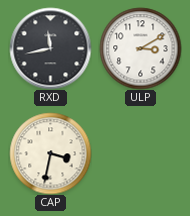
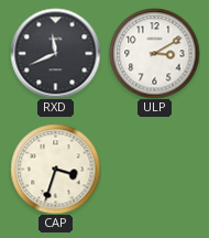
RXD: 11:43 -> 11:41 (55, 53)
CAP: 3:32 -> 3:33 (55, 169)
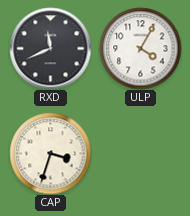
ULP: 3:10 -> 4:05 (140, 48)
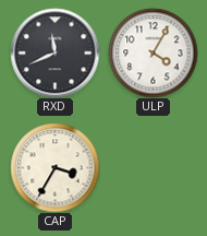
CAP: 3:33 -> 3:35 (54, 167)
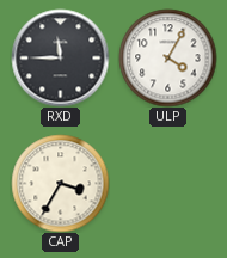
RXD: 11:41 -> 11:45 (60, 57)
